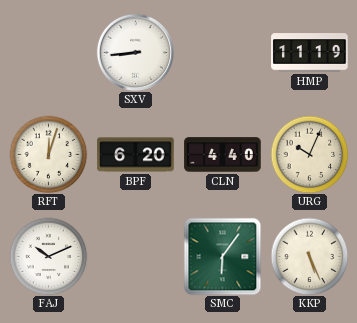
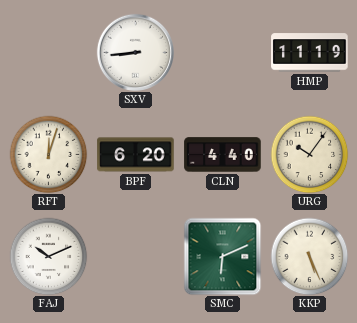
URG: 10:04 -> 10:06 (309, 154)
SMC: 6:06 -> 6:11 (222, 256)
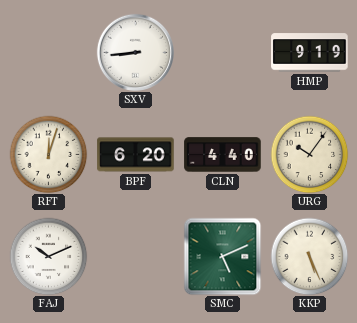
HMP: 11:19 -> 9:19 (310, 53)
SMC: 6:11 -> 5:11 (222, 256)
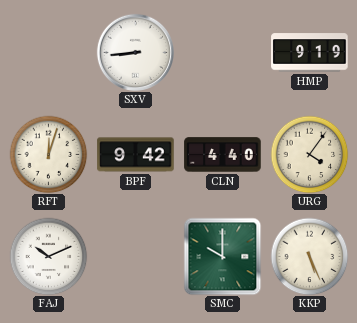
BPF: 6:20 -> 9:42 (136, 155)
URG: 10:06 -> 4:06 (309, 154)
SMC: 5:11 -> 10:00 (222, 256)
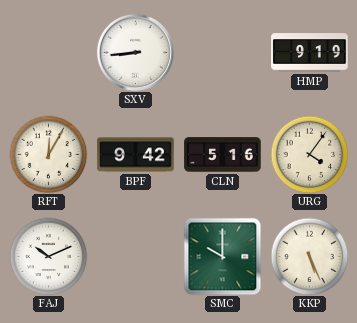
RFT: 12:03 -> 12:05 (48, 154)
CLN: 4:40 -> 5:16 (223, 155)
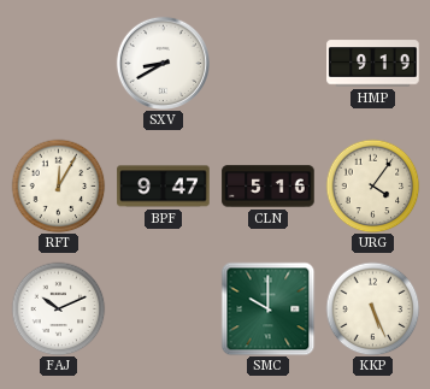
SXV: 8:44 -> 8:40 (163, 63)
BPF: 9:42 -> 9:47 (164, 187)
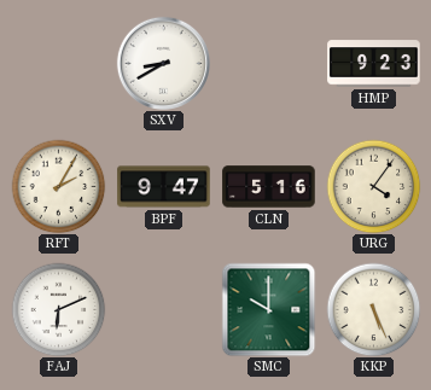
HMP: 9:19 -> 9:23 (374, 64)
RFT: 12:05 -> 2:05 (58, 186)
FAJ: 10:11 -> 6:11 (58, 309)
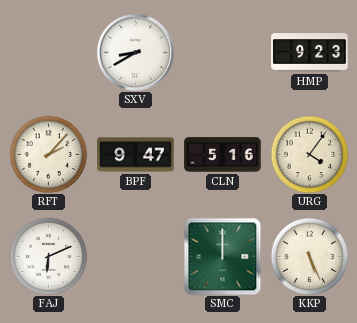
RFT: 2:05 -> 2:07 (48, 154)
SMC: 10:00 -> 12:00 (222, 256)
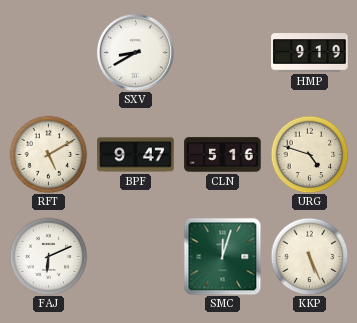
HMP: 9:23 -> 9:19 (310, 53)
RFT: 2:07 -> 5:10 (48, 154)
URG: 4:06 -> 4:48 (309, 154)
SMC: 12:00 -> 12:03 (222, 256)
